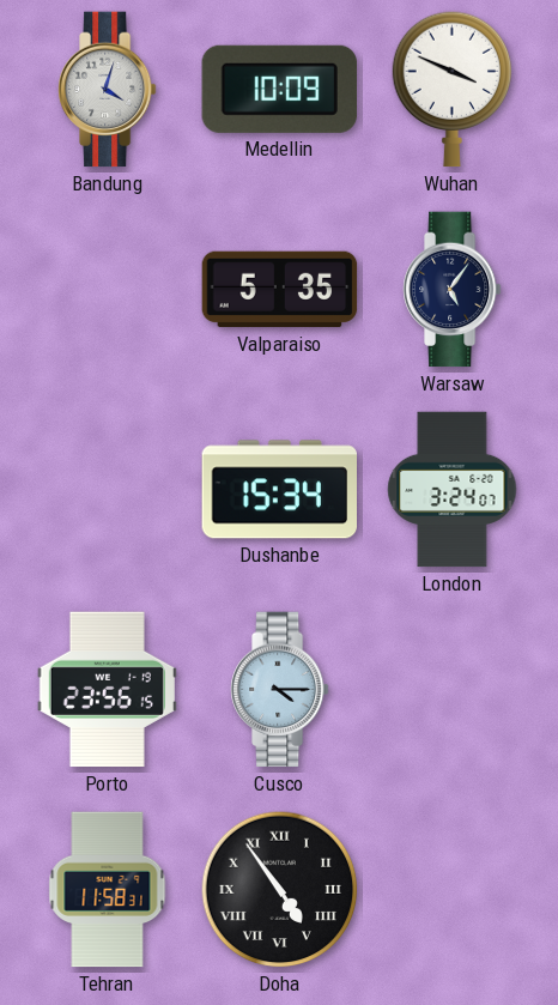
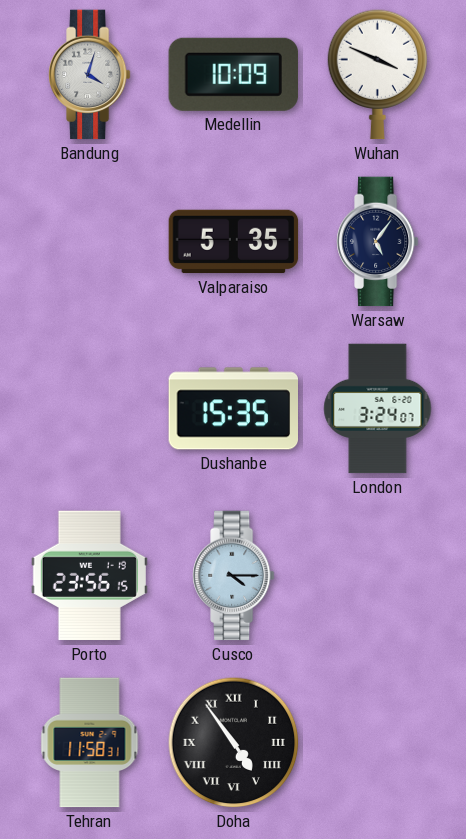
Dushanbe: 15:34 -> 15:35 (234, 409)
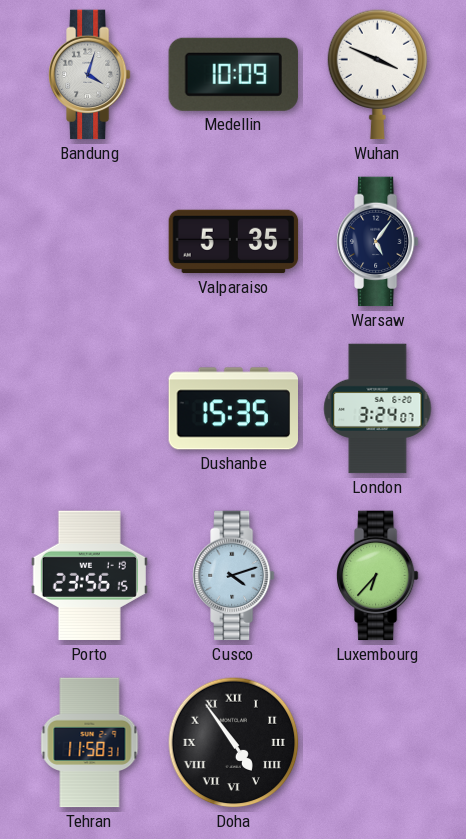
Cusco: 4:15 -> 4:12 (234, 576)
Luxembourg: none -> 6:37 (378, 576)
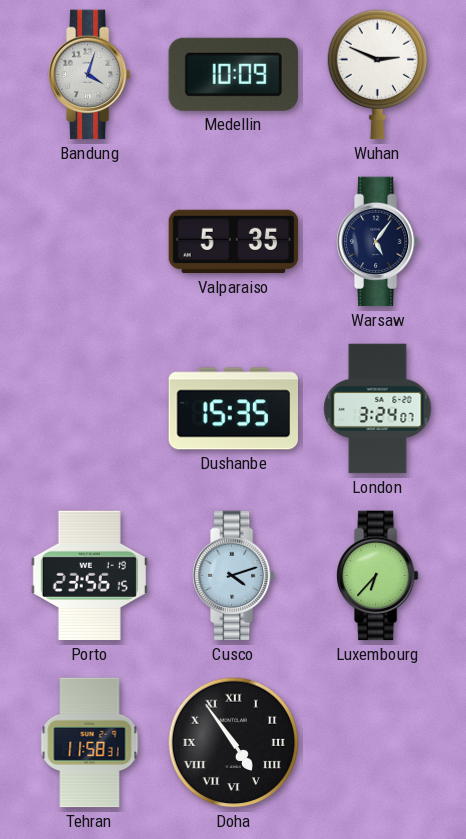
Wuhan: 3:49 -> 2:49 (378, 75)
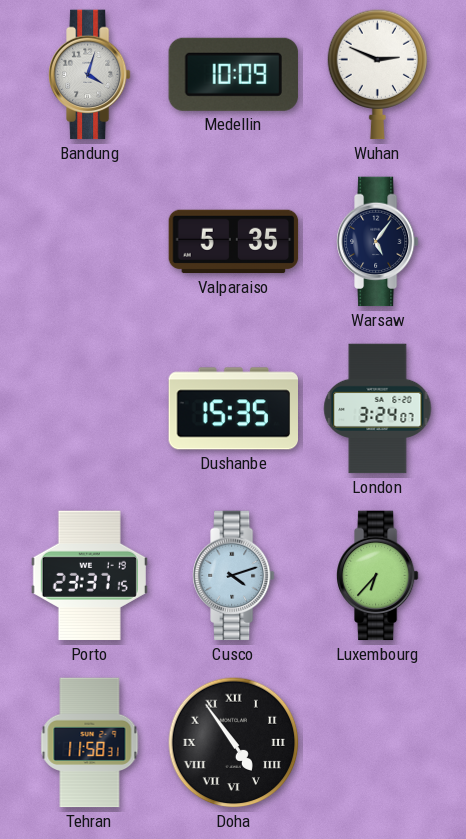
Porto: 23:56 -> 23:37 (89, 576)
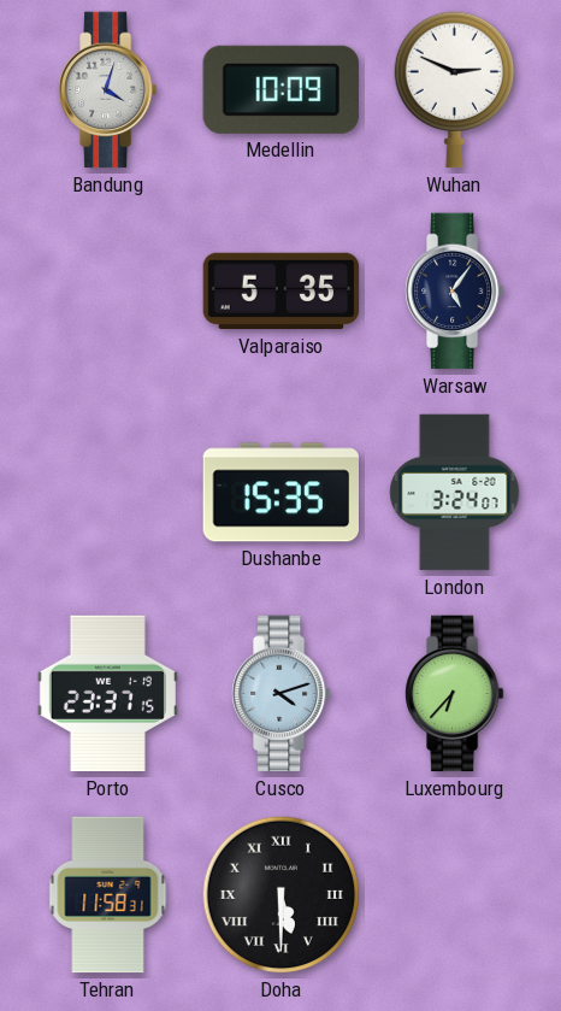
Doha: 4:54 -> 5:30 (282, 895)
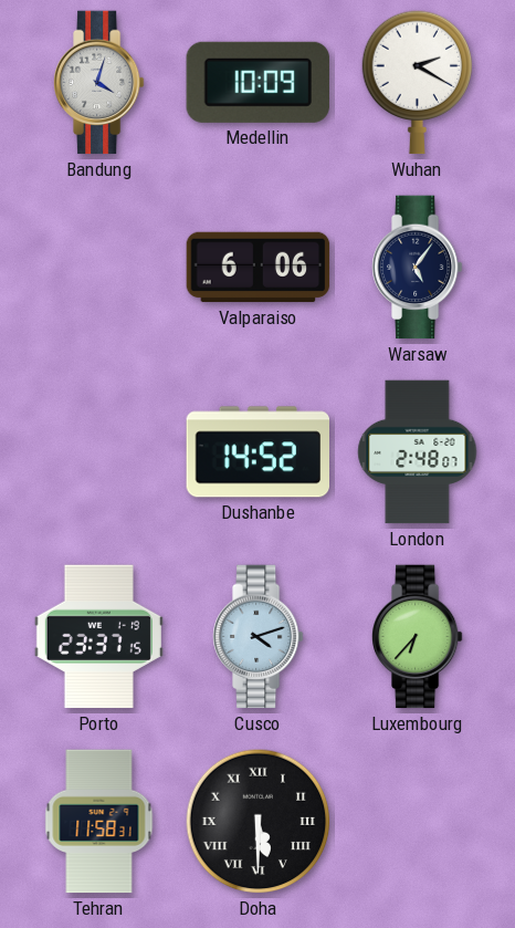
Wuhan: 2:49 -> 2:20 (418, 83)
Valparaiso: 5:35 -> 6:06 (259, 268)
Dushanbe: 15:35 -> 14:52 (259, 452)
London: 3:24 -> 2:48 (418, 452)
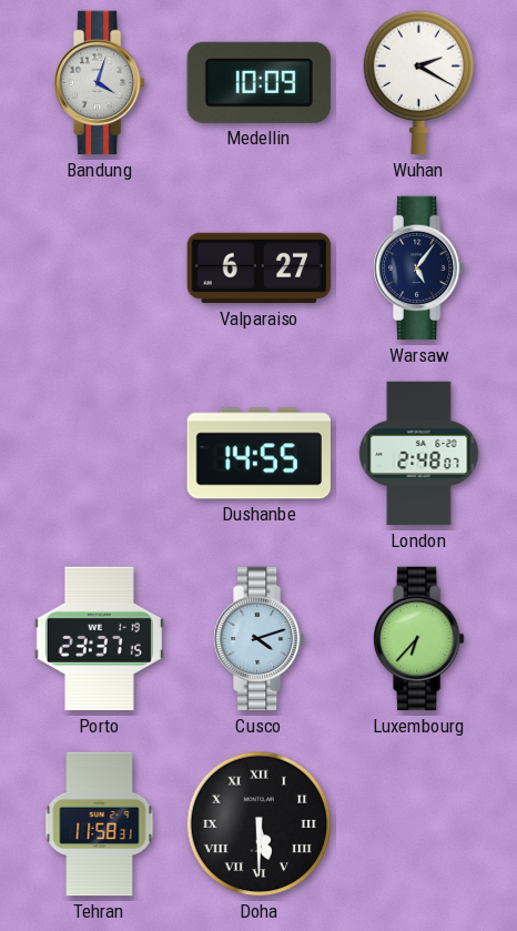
Valparaiso: 6:06 -> 6:27 (260, 269)
Dushanbe: 14:52 -> 14:55 (260, 454)
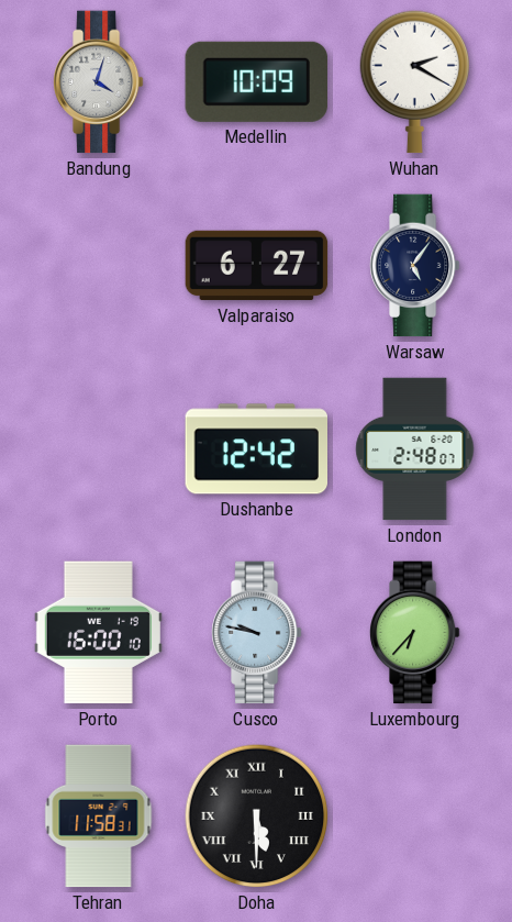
Dushanbe: 14:55 -> 12:42 (257, 449)
Porto: 23:37 -> 16:00 (98, 633)
Cusco: 4:12 -> 9:47 (257, 633)
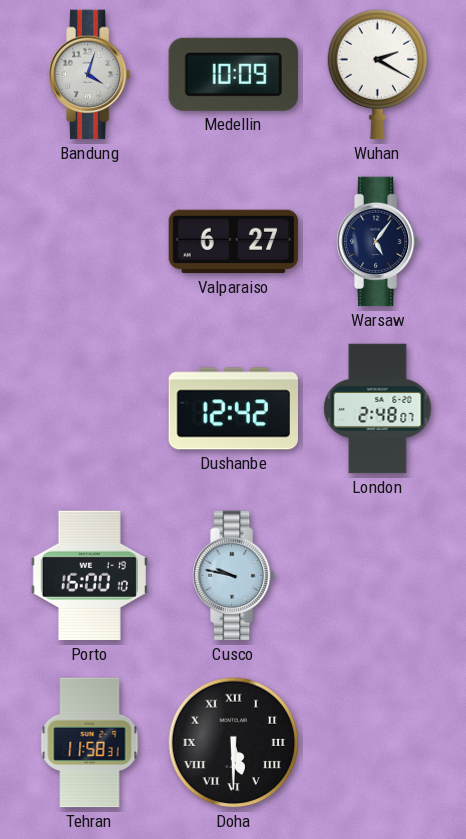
Luxembourg: 6:37 -> none (415, 633)
